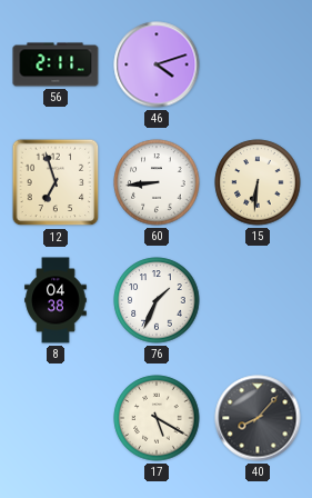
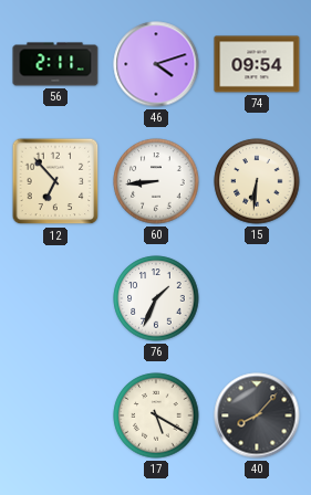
74: none -> 09:54 (257, 64)
12: 6:57 -> 6:53 (55, 181)
8: 04:38 -> none (56, 300)
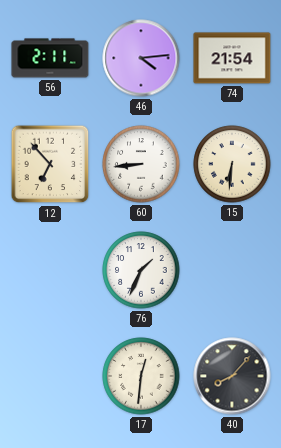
46: 4:12 -> 4:14 (141, 58)
74: 09:54 -> 21:54 (232, 58)
17: 5:20 -> 12:31 (141, 376)
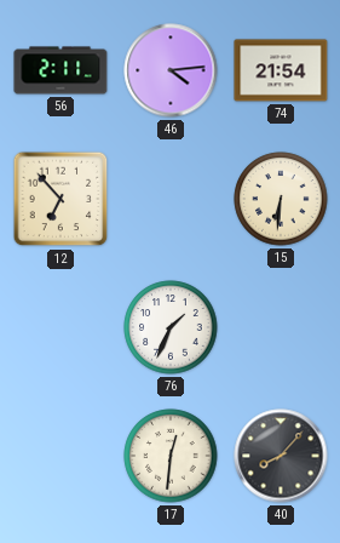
60: 8:44 -> none (141, 164)
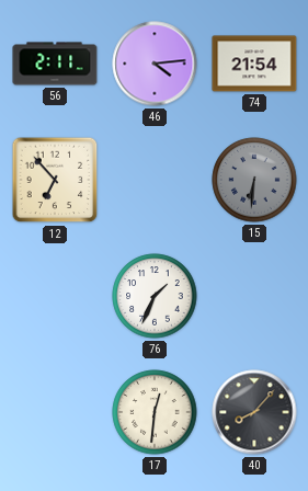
15 dial: cream -> grey (254, 180)
